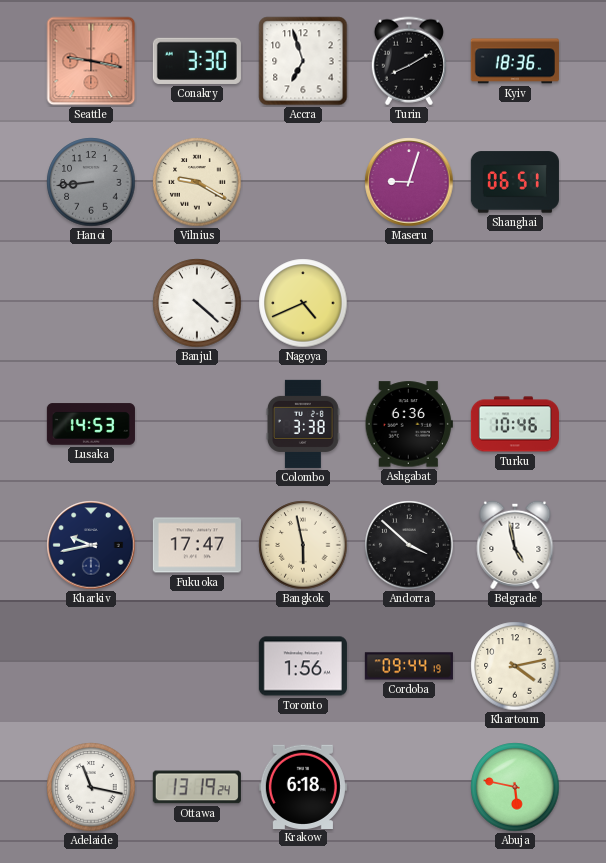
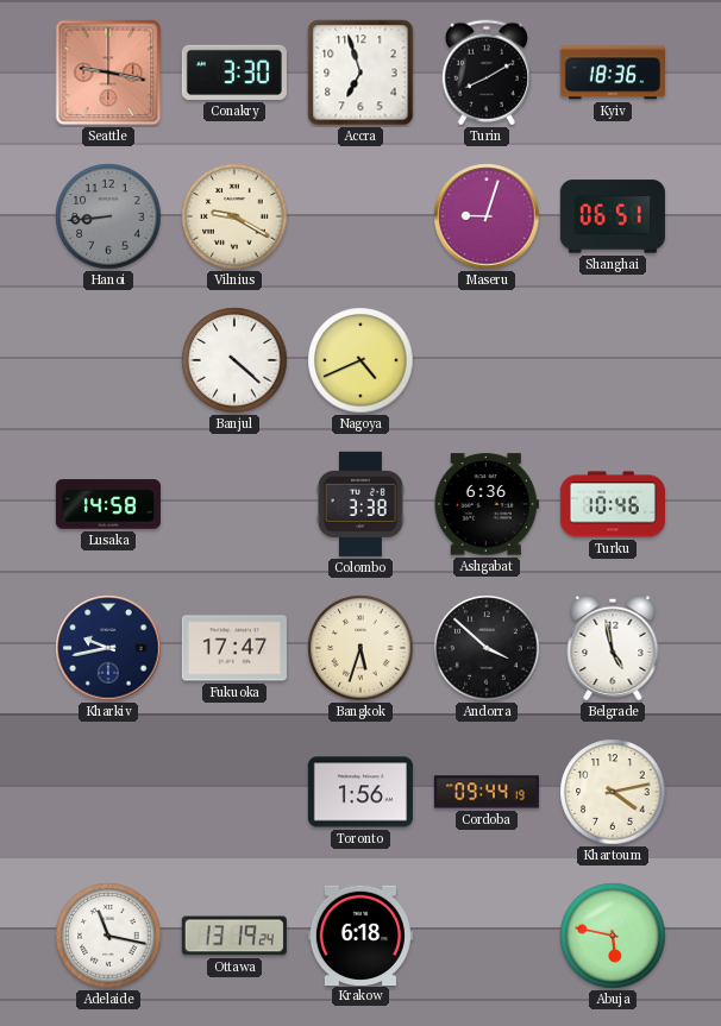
Lusaka: 14:53 -> 14:58 (108, 504)
Bangkok: 5:58 -> 5:33 (360, 648)
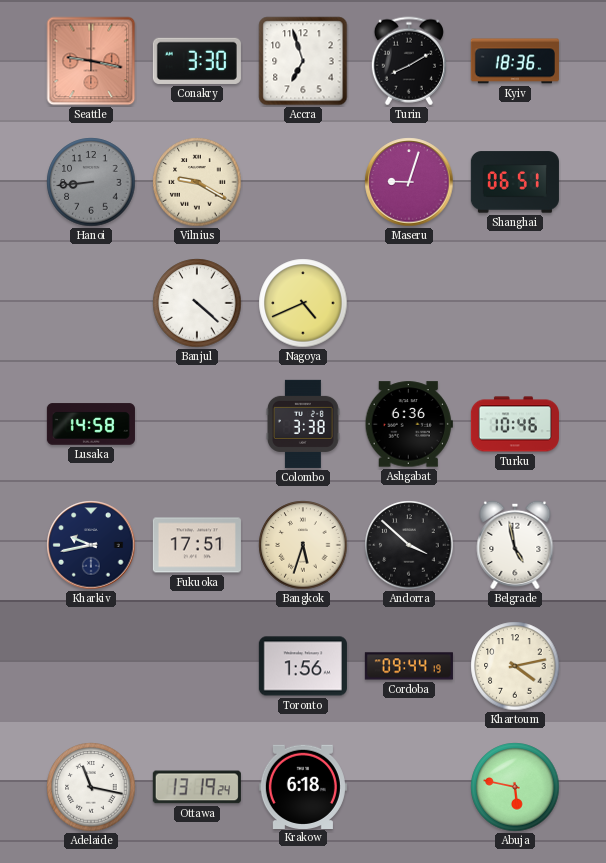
Fukuoka: 17:47 -> 17:51 (197, 545)
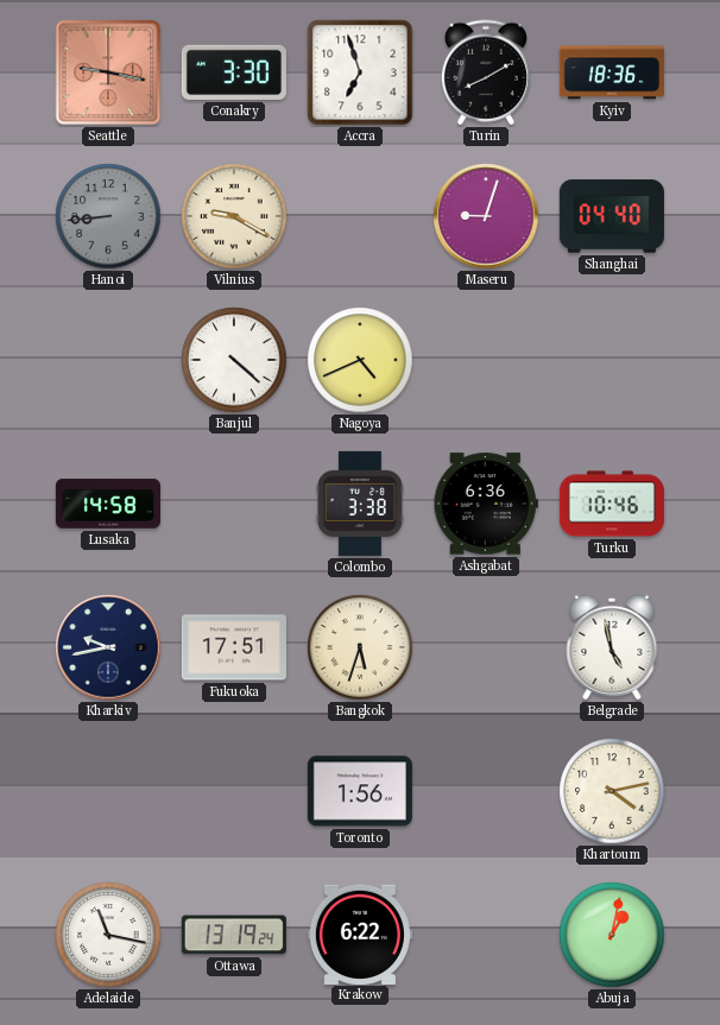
Shanghai: 06:51 -> 04:40 (612, 216)
Andorra: 3:52 -> none (409, 545)
Cordoba: 09:44 -> none (409, 666)
Krakow: 6:18 -> 6:22 (360, 934)
Abuja: 5:47 -> 1:02 (612, 935)
